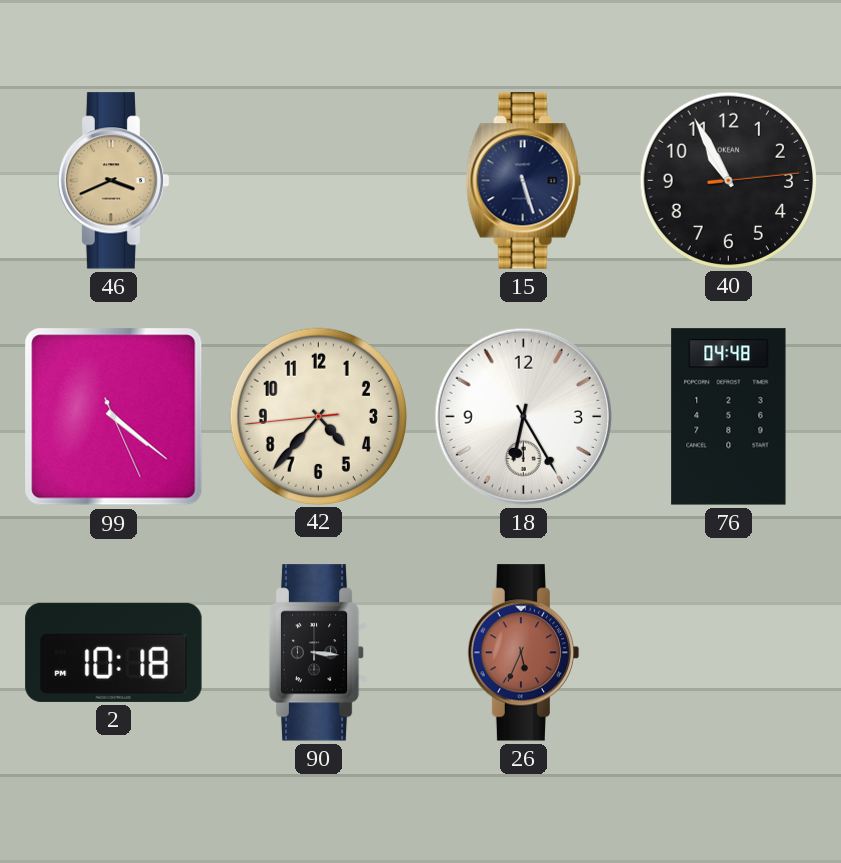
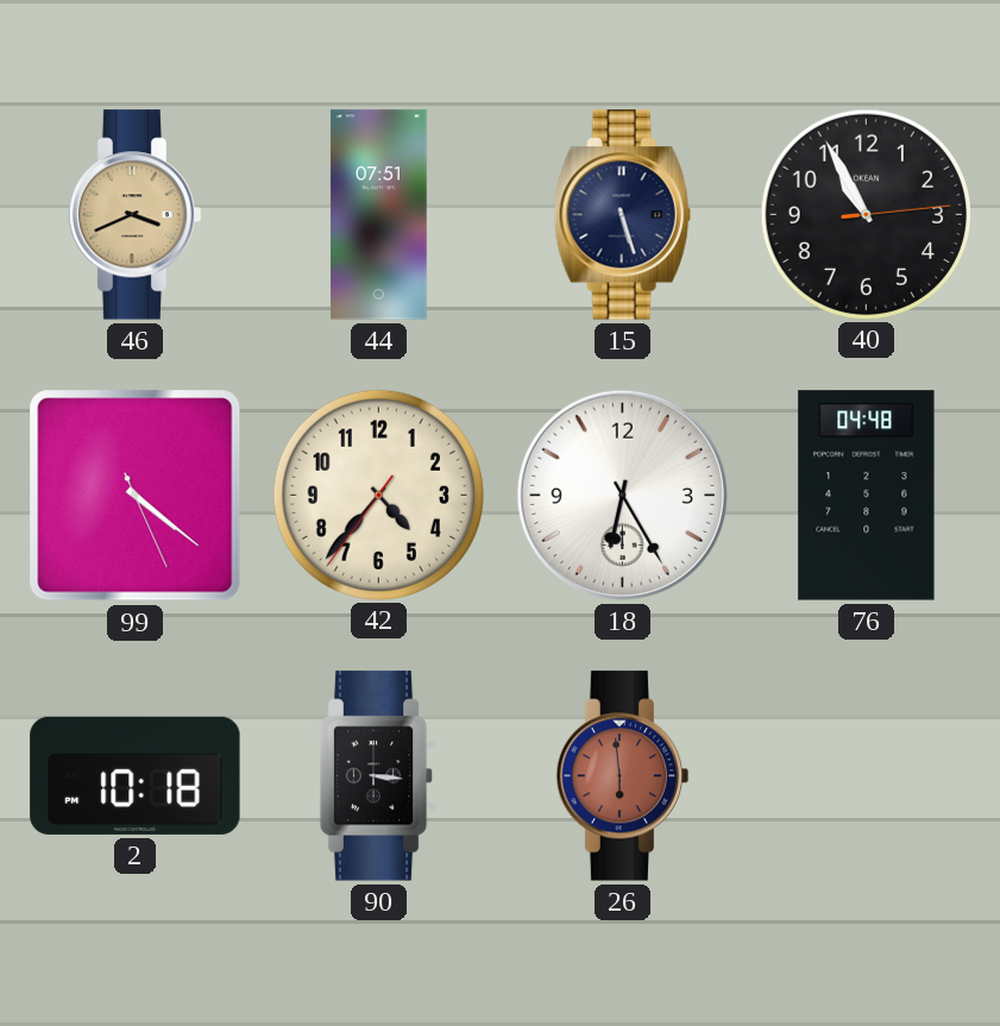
44: none -> 07:51 (379, 215)
42: 4:36:44 -> 4:36:36 (378, 495)
26: 5:34 -> 5:59 (623, 776)
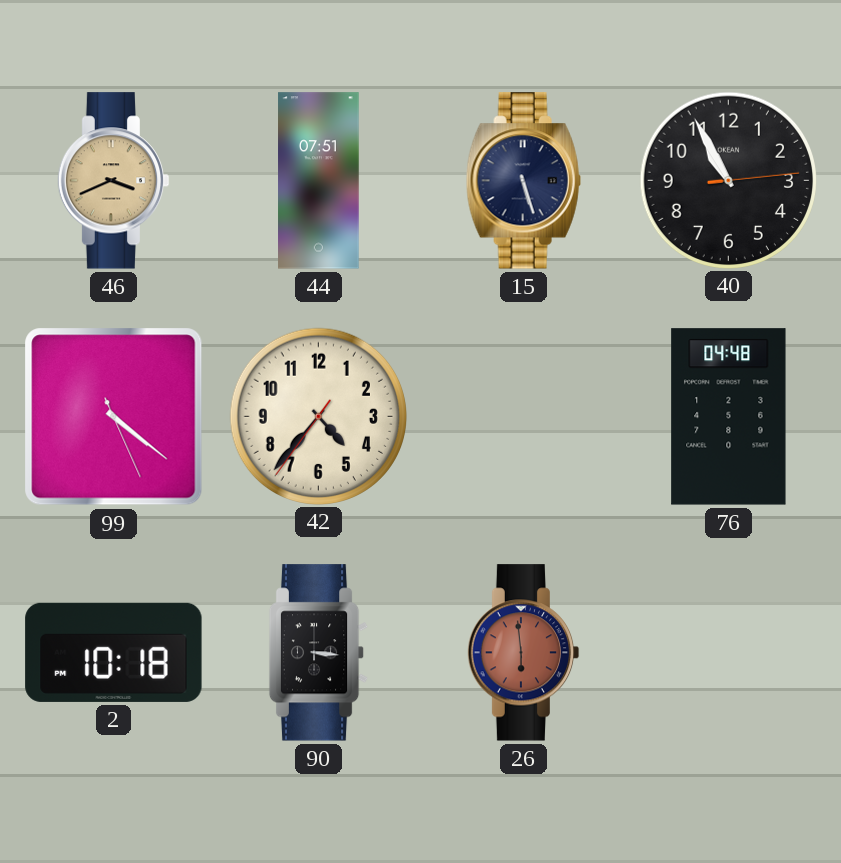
18: 6:25 -> none (622, 495)
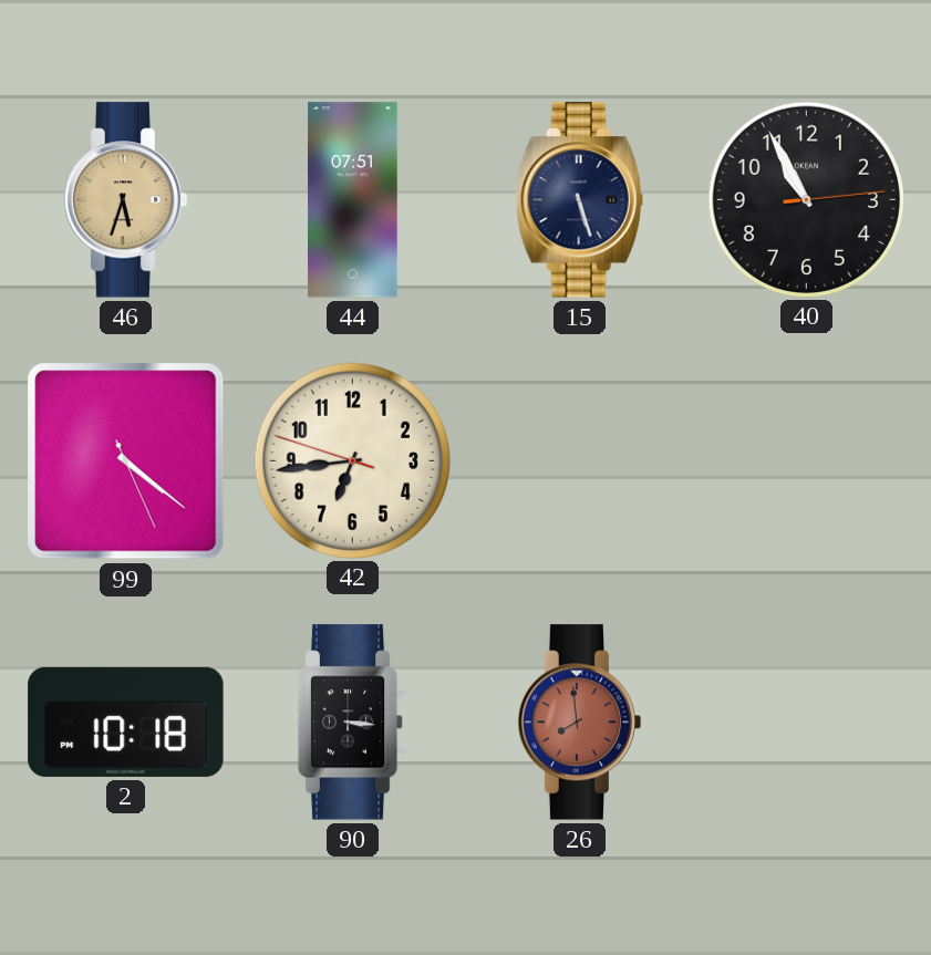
46: 3:41 -> 5:33 (126, 200)
42: 4:36 -> 6:43 (352, 460)
76: 04:48 -> none (729, 417)
26: 5:59 -> 7:59 (580, 723)
